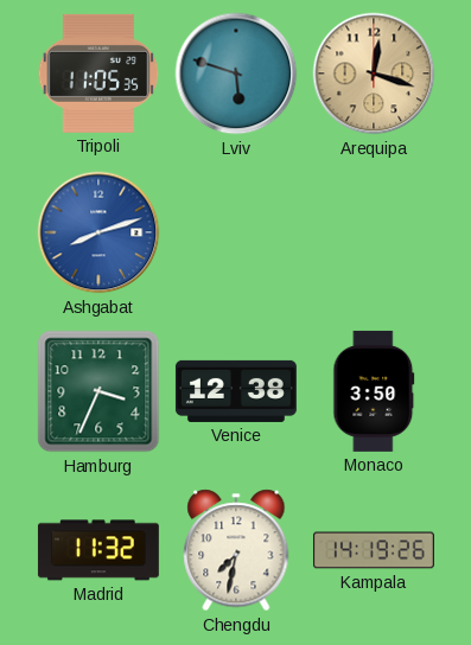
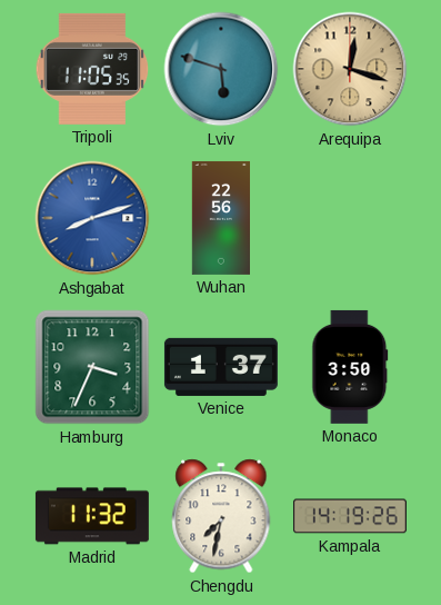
Wuhan: none -> 22:56 (220, 218)
Venice: 12:38 -> 1:37 (221, 367)
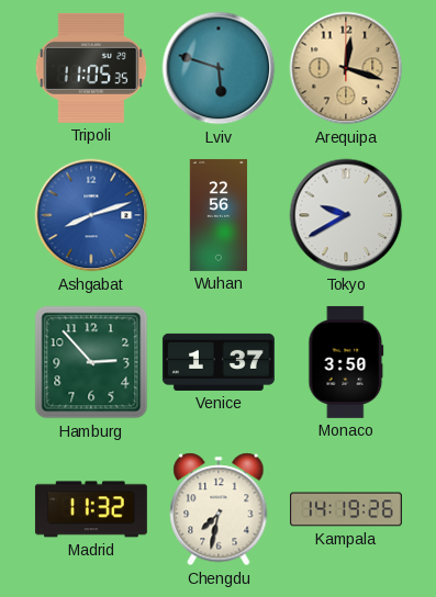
Tokyo: none -> 9:40 (346, 215)
Hamburg: 3:34 -> 2:53 (91, 362)
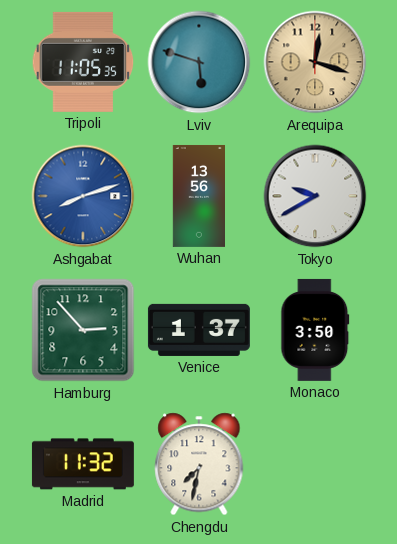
Wuhan: 22:56 -> 13:56 (198, 196)
Kampala: 14:19 -> none (346, 509)
